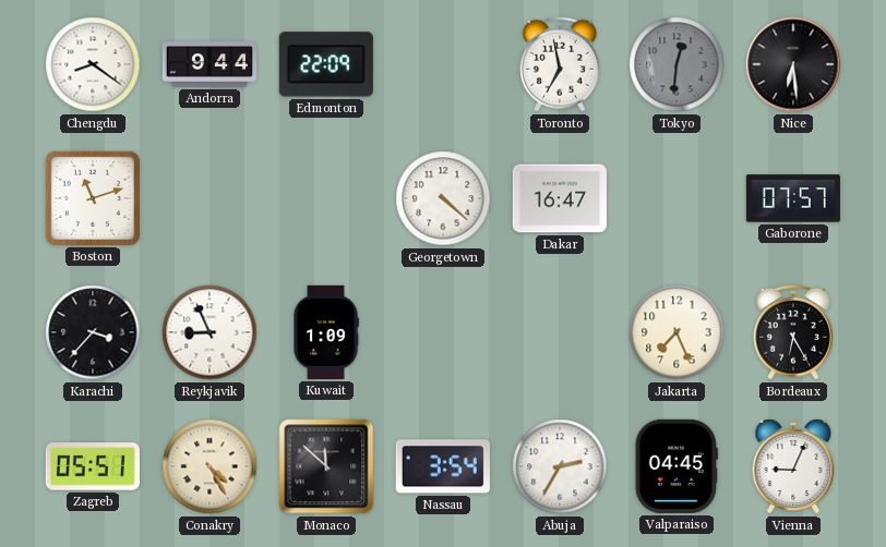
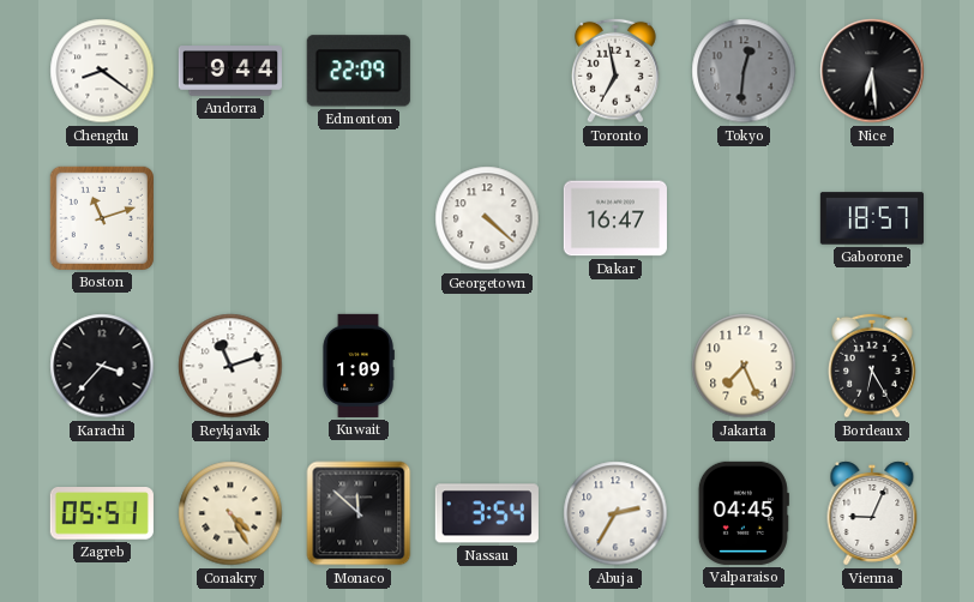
Gaborone: 07:57 -> 18:57 (872, 218)
Reykjavik: 8:56 -> 11:12 (230, 366)
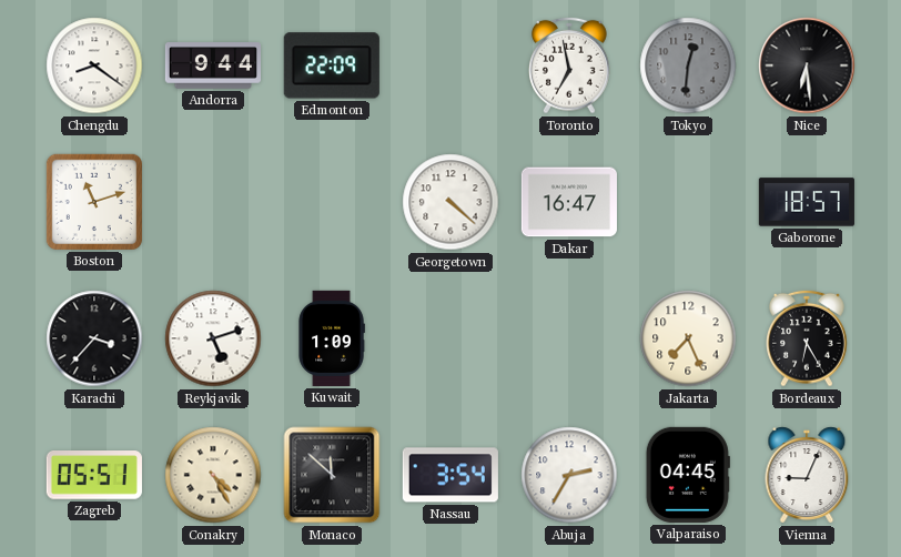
Reykjavik: 11:12 -> 5:12 (213, 338)
